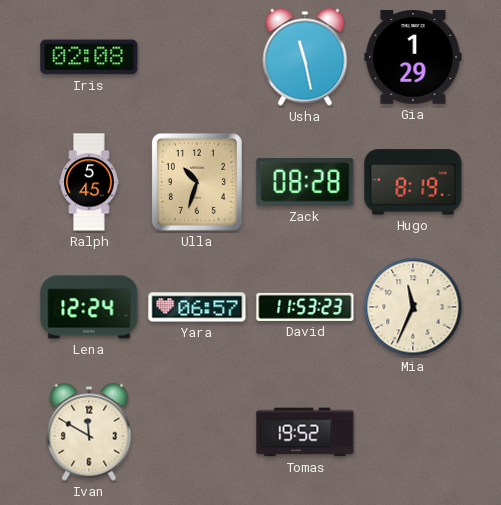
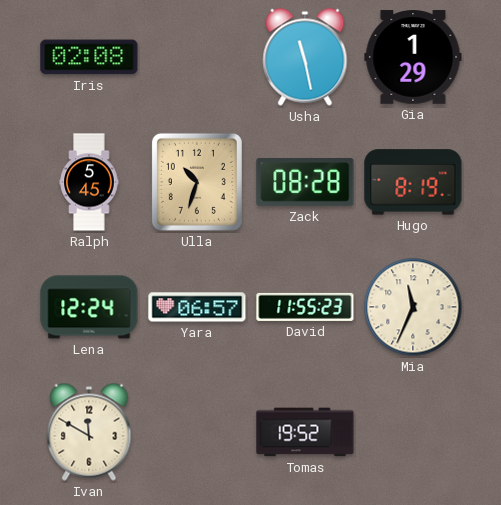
David: 11:53 -> 11:55 (305, 307)
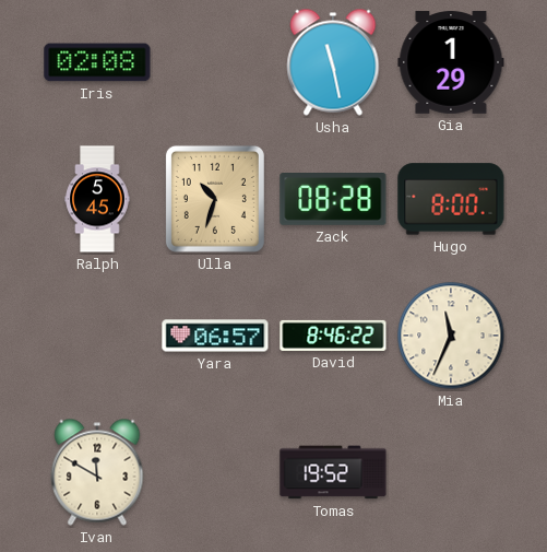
Hugo: 8:19 -> 8:00 (451, 199)
Lena: 12:24 -> none (89, 307)
David: 11:55 -> 8:46 (333, 336)
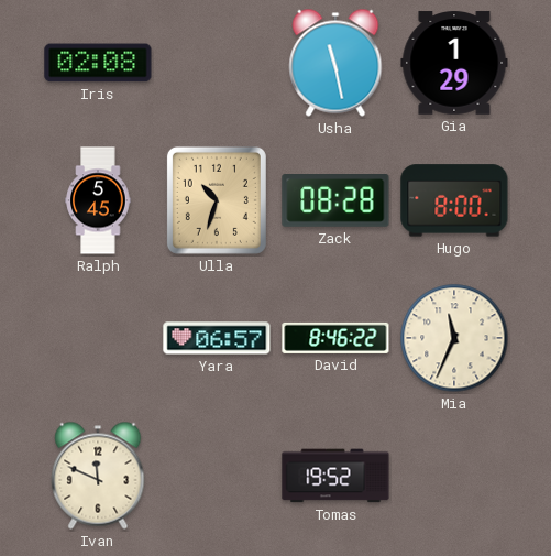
Ivan: 11:50 -> 11:49 (98, 476)
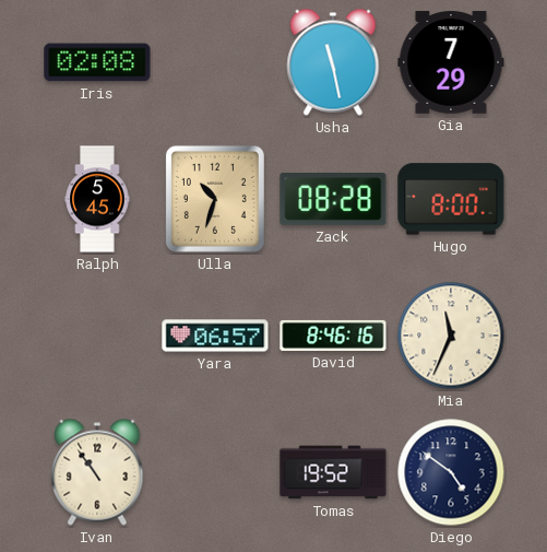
Gia: 1:29 -> 7:29 (451, 62)
David: 8:46:22 -> 8:46:16 (333, 336)
Ivan: 11:49 -> 10:54 (97, 472)
Diego: none -> 4:51 (451, 472)
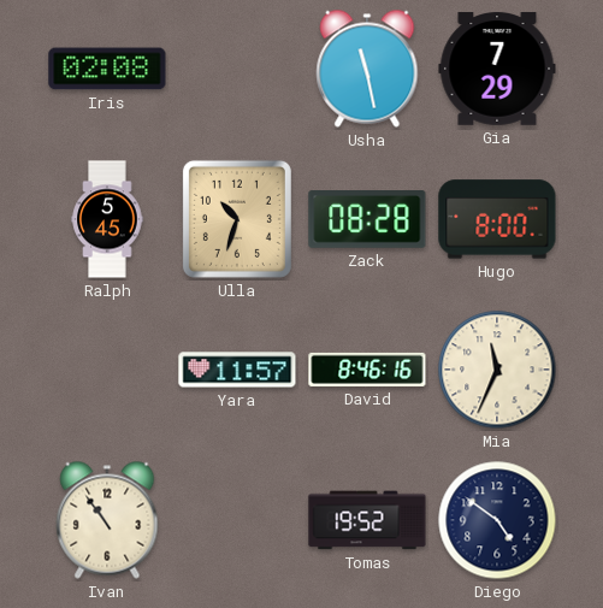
Yara: 06:57 -> 11:57 (237, 370)
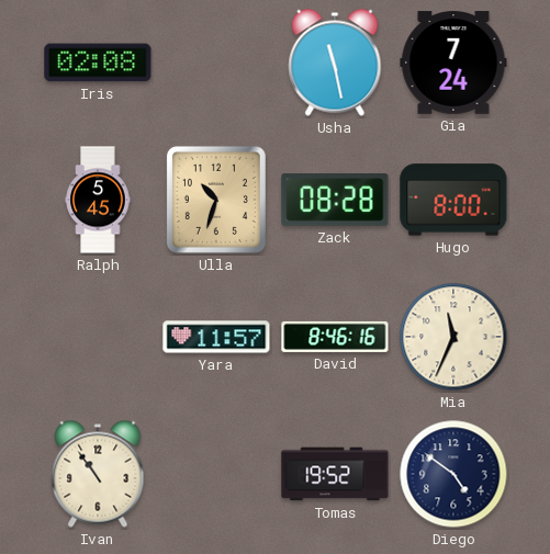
Gia: 7:29 -> 7:24 (453, 63)
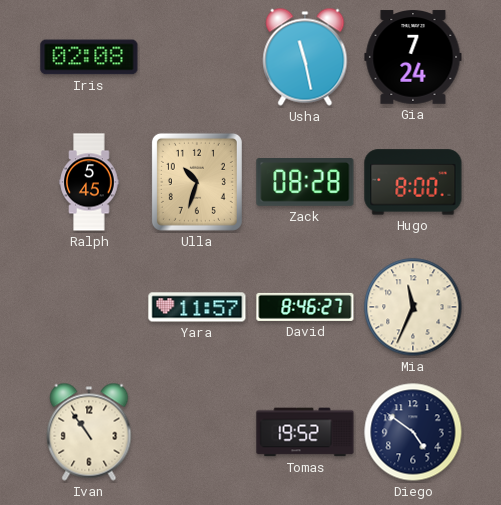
David: 8:46:16 -> 8:46:27 (305, 307)
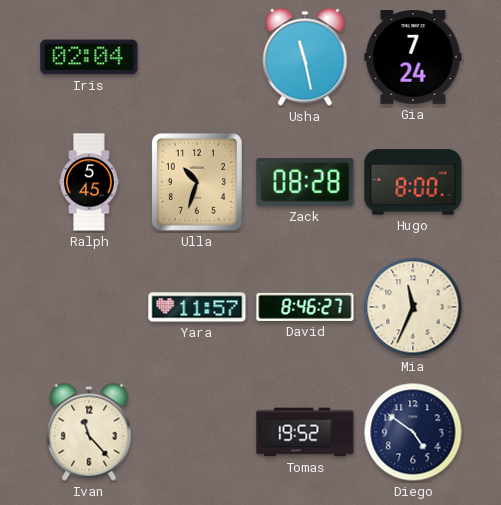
Iris: 02:08 -> 02:04 (89, 57)
Ivan: 10:54 -> 11:23 (89, 432)
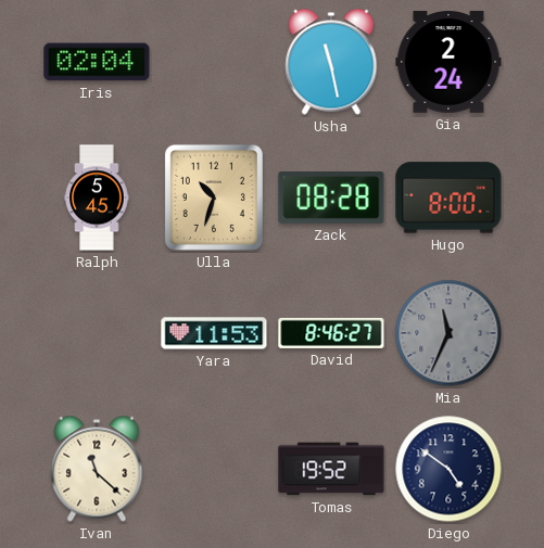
Gia: 7:24 -> 2:24 (448, 62)
Yara: 11:57 -> 11:53 (214, 333)
Mia dial: cream -> grey (448, 333)
Ivan: 11:23 -> 11:22 (97, 469)
